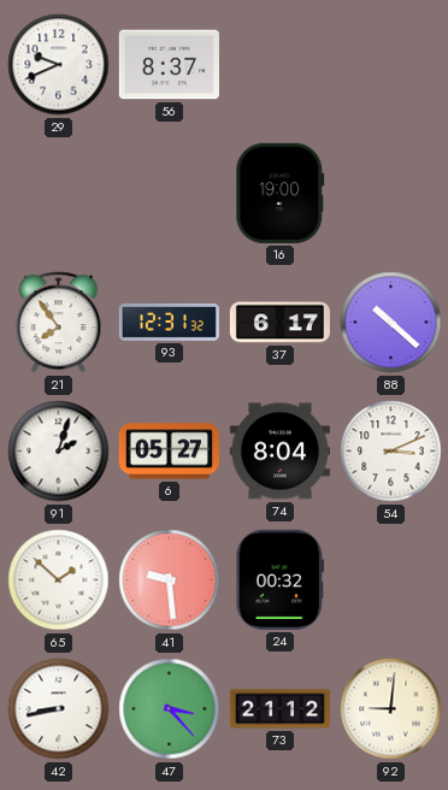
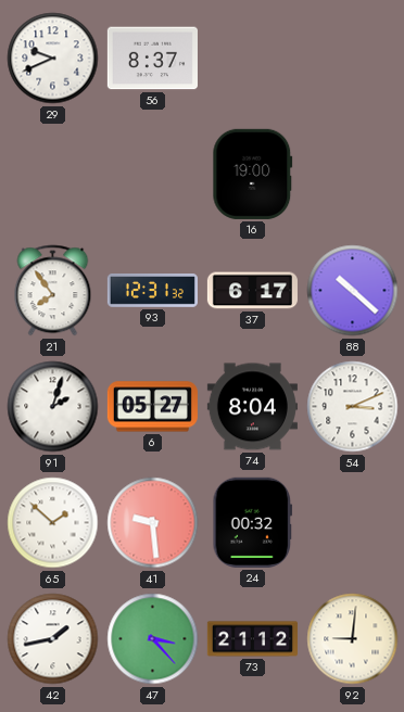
42: 8:43 -> 1:43 (53, 639)
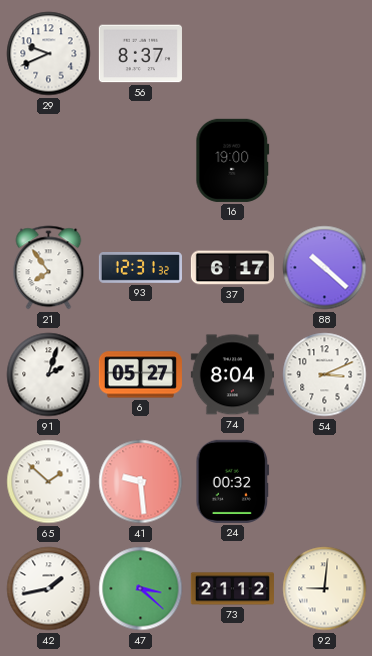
47: 3:23 -> 3:22 (141, 589)
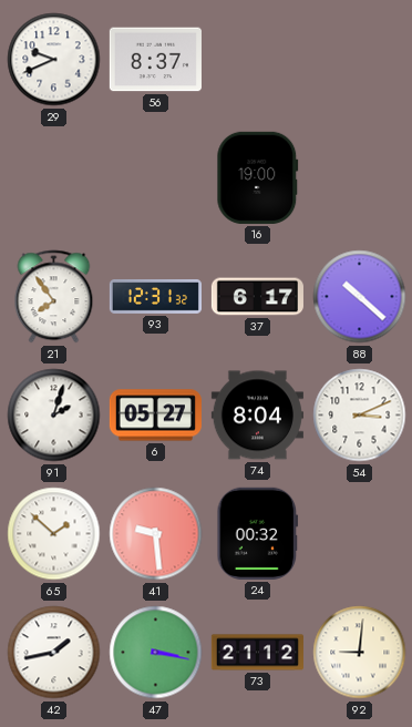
47: 3:22 -> 3:17 (156, 653)
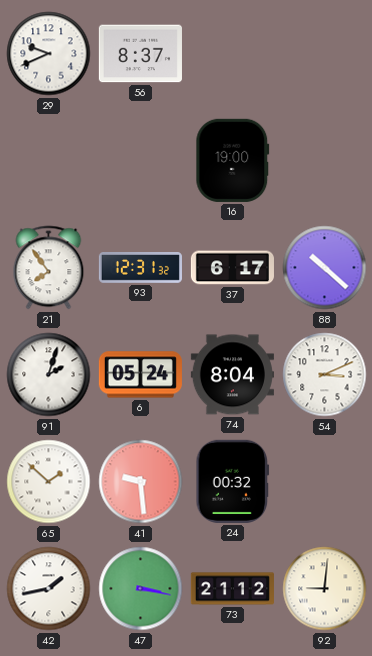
6: 05:27 -> 05:24 (140, 375)
